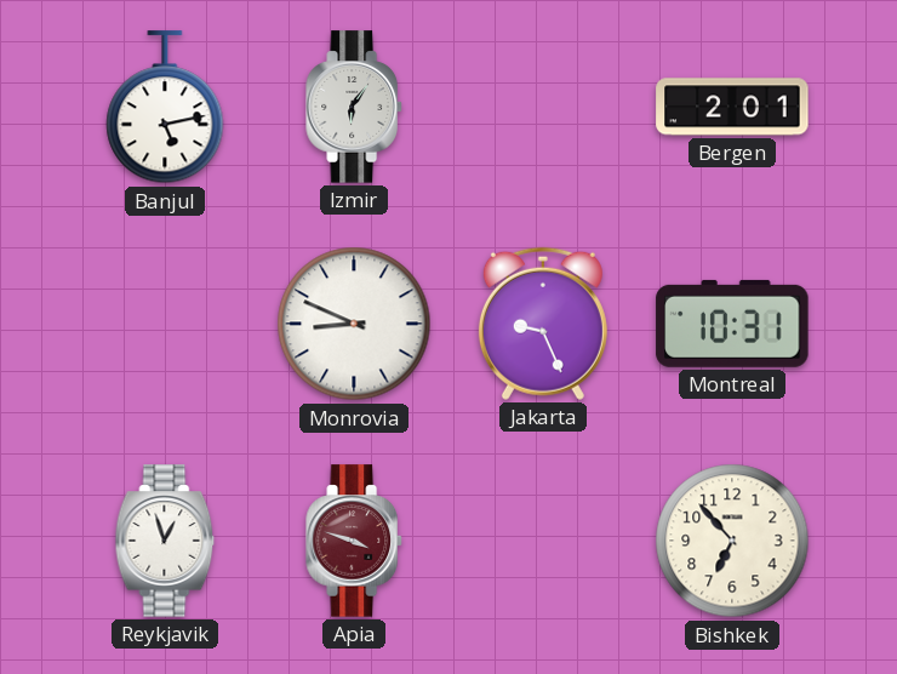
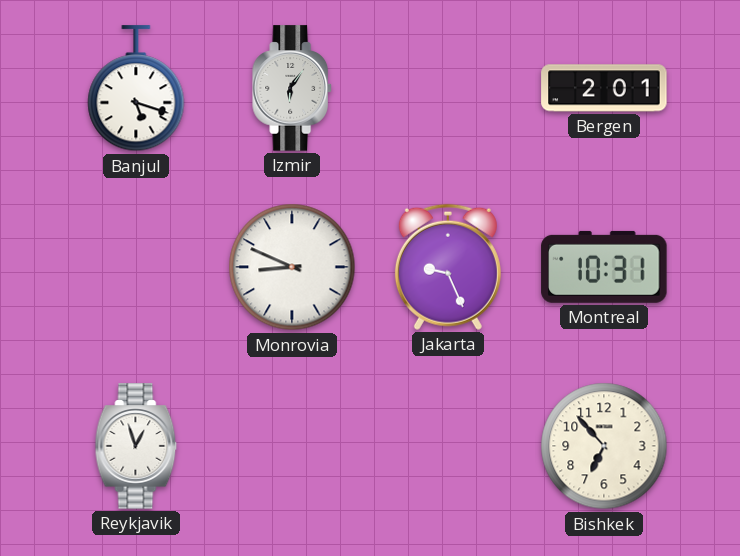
Banjul: 5:13 -> 5:18 (136, 89)
Apia: 3:48 -> none (354, 541)
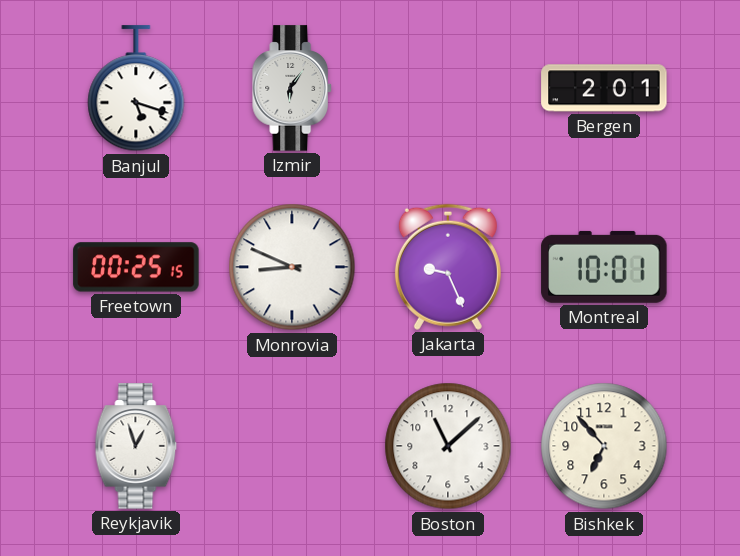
Freetown: none -> 00:25 (136, 267)
Montreal: 10:31 -> 10:01 (604, 267)
Boston: none -> 11:08 (448, 446)
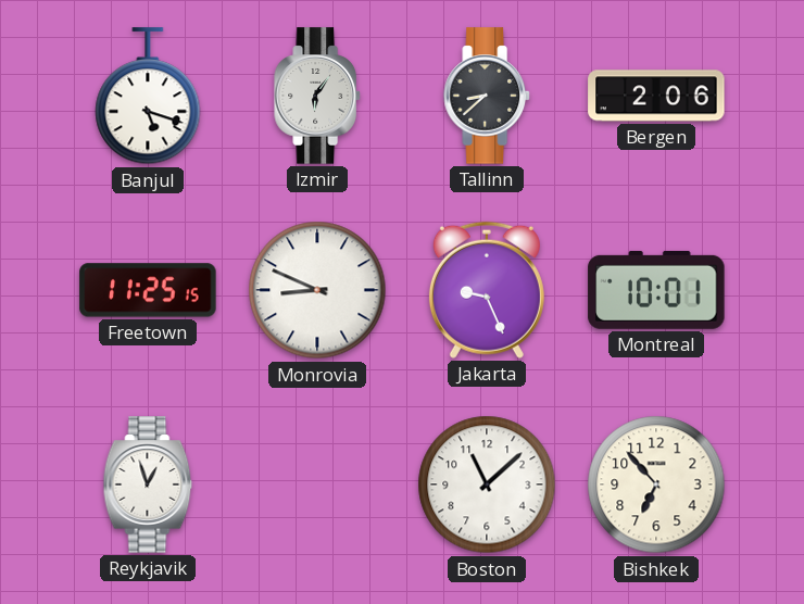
Tallinn: none -> 8:38 (487, 96)
Bergen: 2:01 -> 2:06 (656, 96)
Freetown: 00:25 -> 11:25 (148, 290)
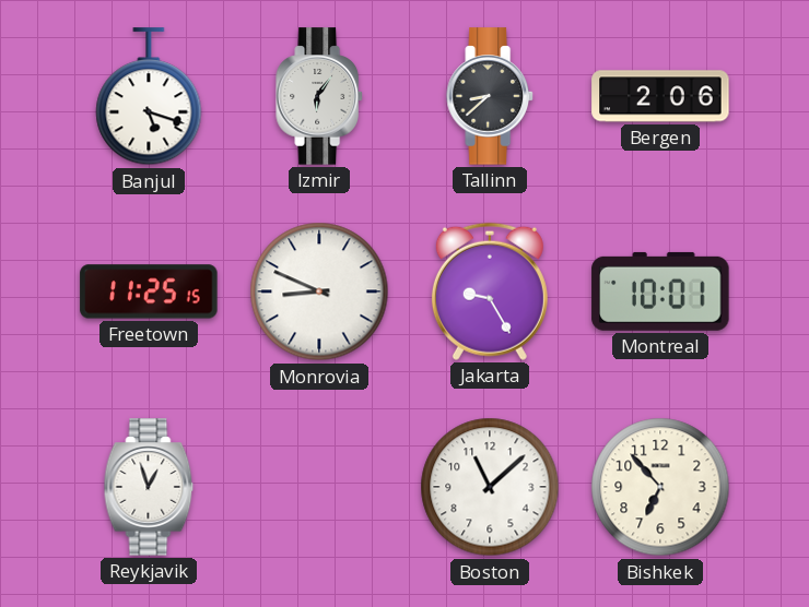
Jakarta: 9:26 -> 9:25 (490, 291)
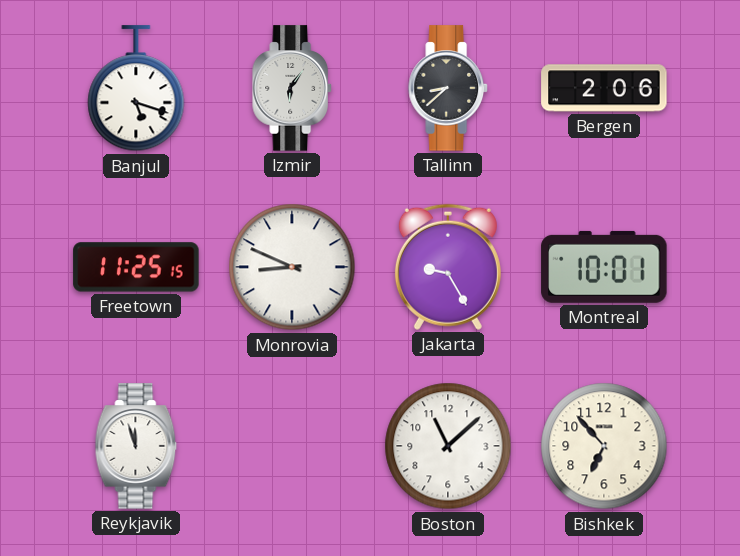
Reykjavik: 12:57 -> 11:57 (136, 446)
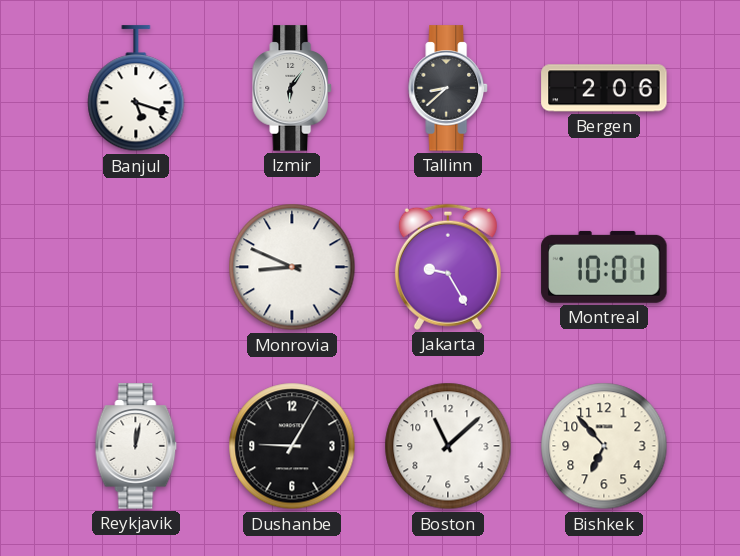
Freetown: 11:25 -> none (136, 267)
Reykjavik: 11:57 -> 12:02 (136, 446)
Dushanbe: none -> 9:05 (292, 446)
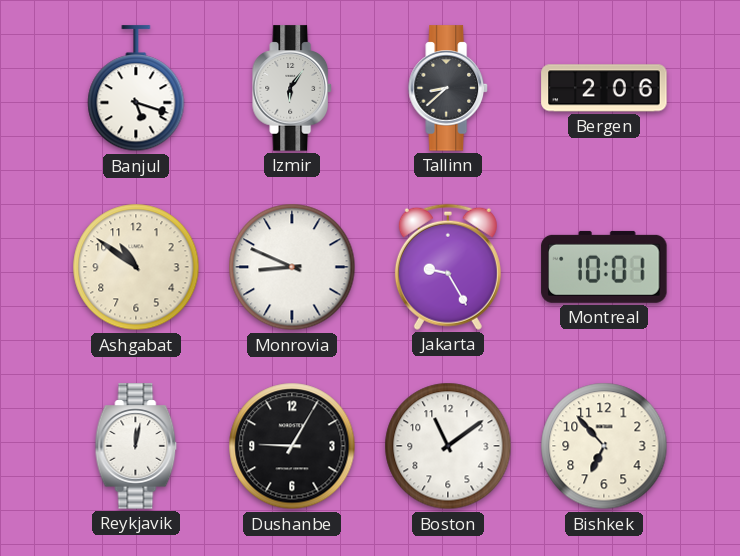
Ashgabat: none -> 10:51 (136, 267)
Boston: 11:08 -> 11:09 (448, 446)
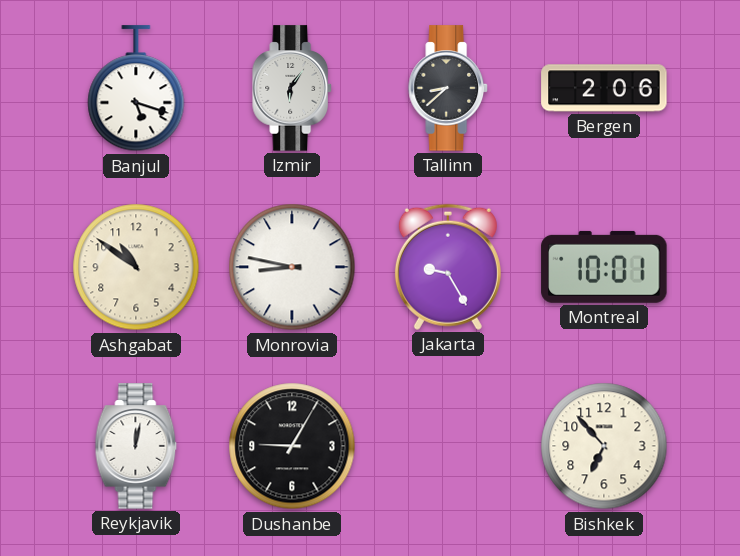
Monrovia: 8:49 -> 8:47 (292, 267)
Boston: 11:09 -> none (448, 446)
